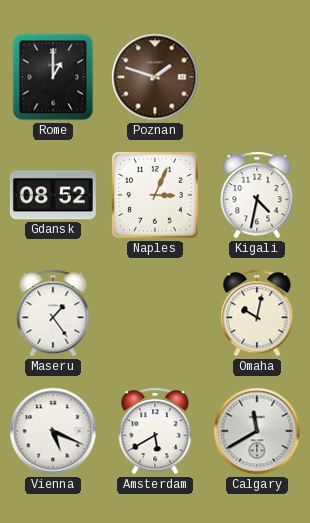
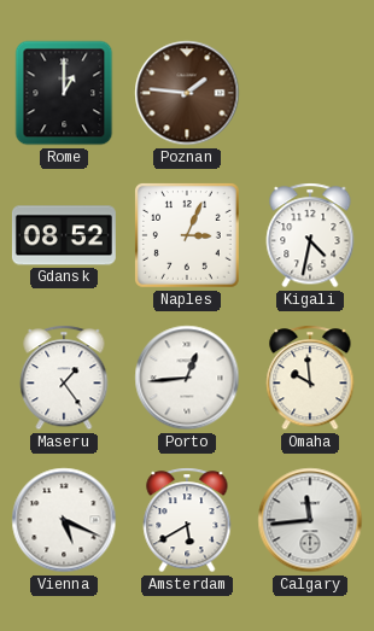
Poznan: 1:48 -> 1:46 (187, 93)
Porto: none -> 12:44 (187, 378)
Omaha: 10:02 -> 9:59 (310, 378)
Calgary: 11:40 -> 11:44 (310, 520)
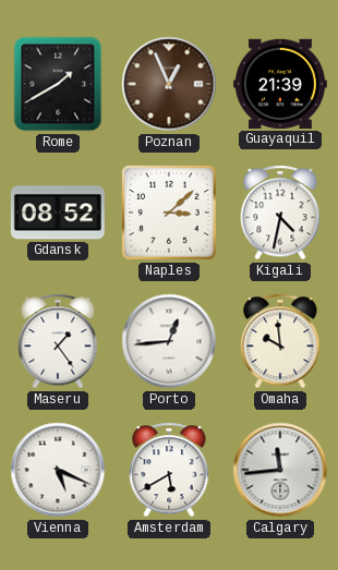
Rome: 1:00 -> 1:40 (58, 84)
Poznan: 1:46 -> 12:56 (169, 84)
Guayaquil: none -> 21:39 (280, 84)
Naples: 3:04 -> 3:08 (169, 213)
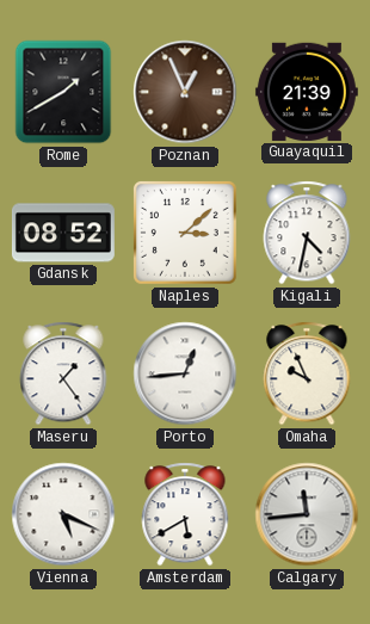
Omaha: 9:59 -> 9:56 (307, 373)
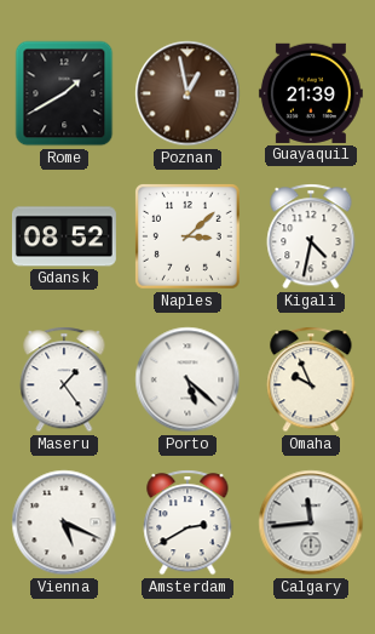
Poznan: 12:56 -> 12:58 (187, 93)
Porto: 12:44 -> 5:22 (187, 379)
Amsterdam: 5:40 -> 2:40 (187, 522)
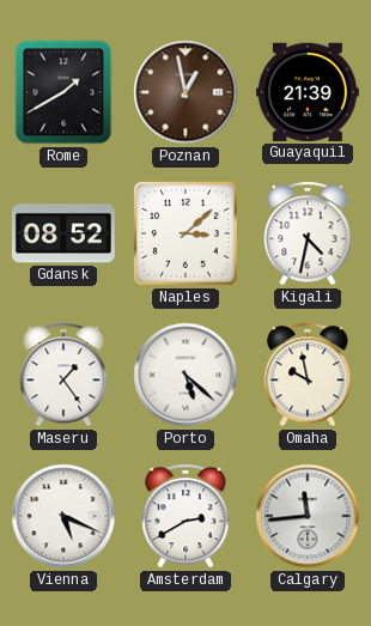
Omaha: 9:56 -> 9:58 (308, 375)
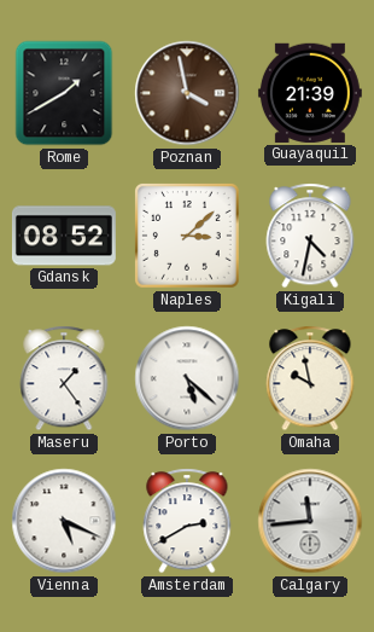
Poznan: 12:58 -> 3:58 (187, 93)
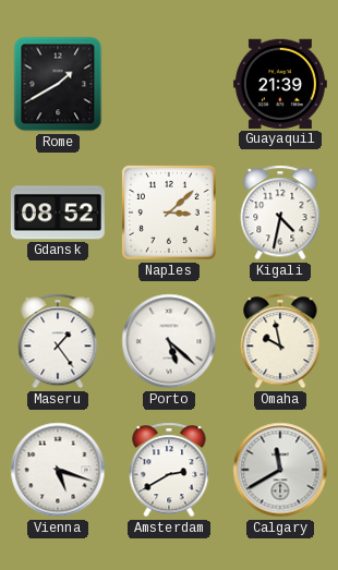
Poznan: 3:58 -> none (187, 93)
Vienna: 5:19 -> 5:18 (58, 470)
Calgary: 11:44 -> 11:40 (280, 470)
